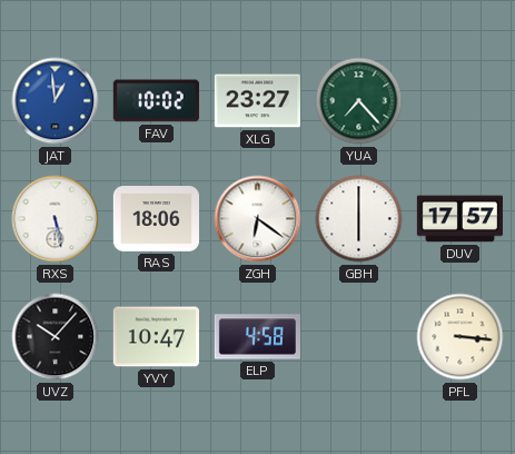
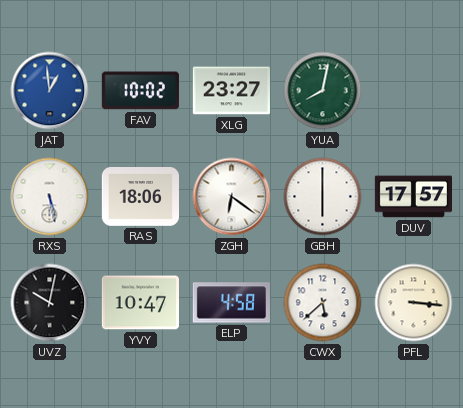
YUA: 7:23 -> 8:02 (323, 91)
UVZ: 10:07 -> 10:02 (50, 303)
CWX: none -> 5:38 (323, 303)
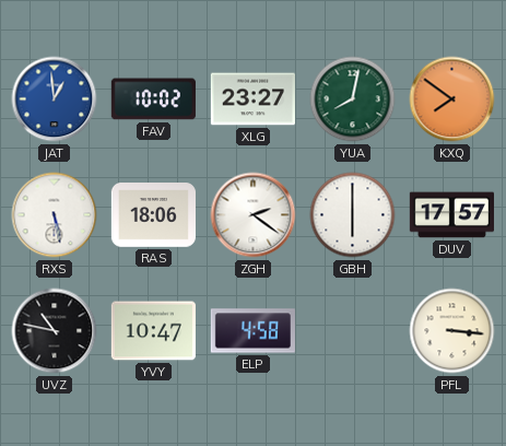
KXQ: none -> 7:51 (452, 99)
ZGH: 6:21 -> 2:21 (254, 215)
UVZ: 10:02 -> 10:47 (55, 331)
CWX: 5:38 -> none (323, 303)
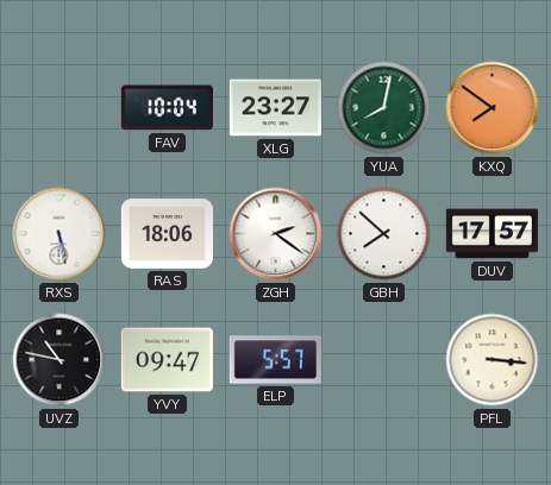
JAT: 12:59 -> none (55, 99)
FAV: 10:02 -> 10:04 (167, 108)
GBH: 6:00 -> 7:52 (384, 234)
YVY: 10:47 -> 09:47 (167, 360)
ELP: 4:58 -> 5:57 (275, 360)
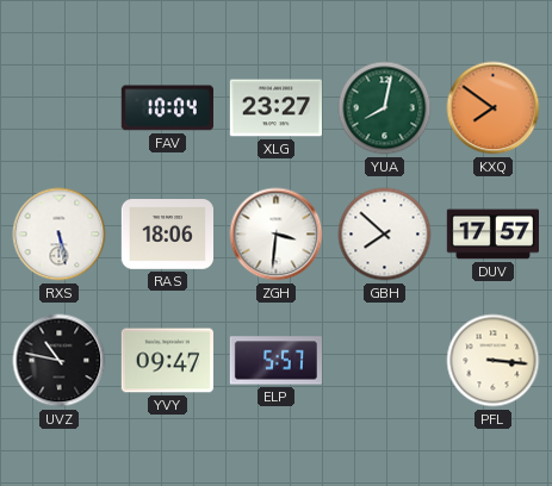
ZGH: 2:21 -> 3:31 (277, 235)
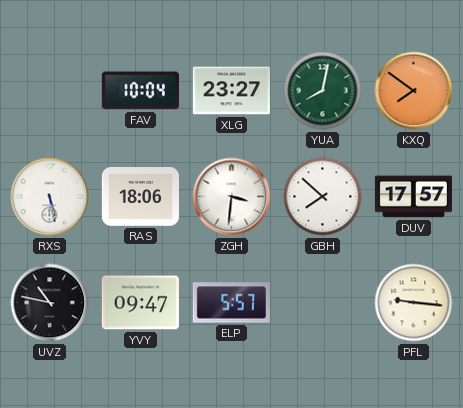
PFL: 3:16 -> 9:16 (414, 303)
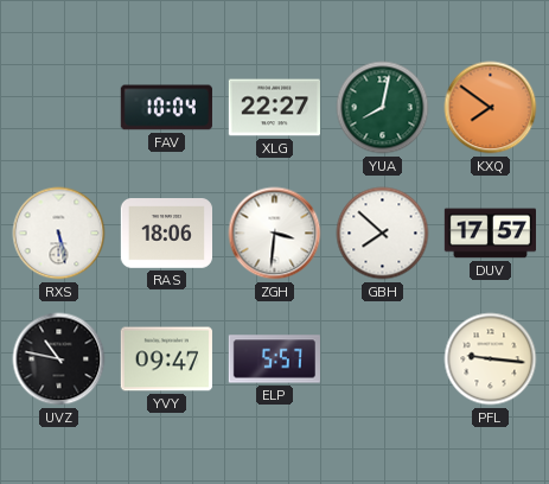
XLG: 23:27 -> 22:27 (274, 108)
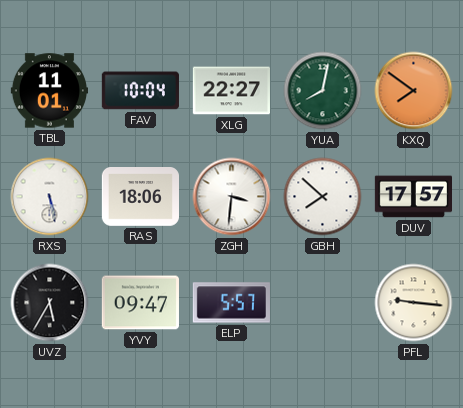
TBL: none -> 11:01 (49, 91)
UVZ: 10:47 -> 5:35 (50, 303)
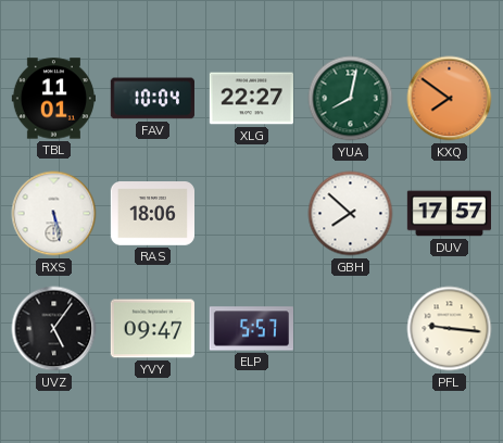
ZGH: 3:31 -> none (232, 197)
UVZ: 5:35 -> 5:06 (54, 329)
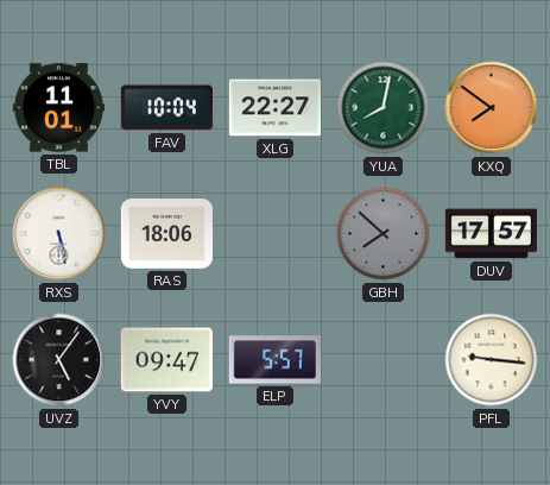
GBH dial: white -> grey (384, 234)
